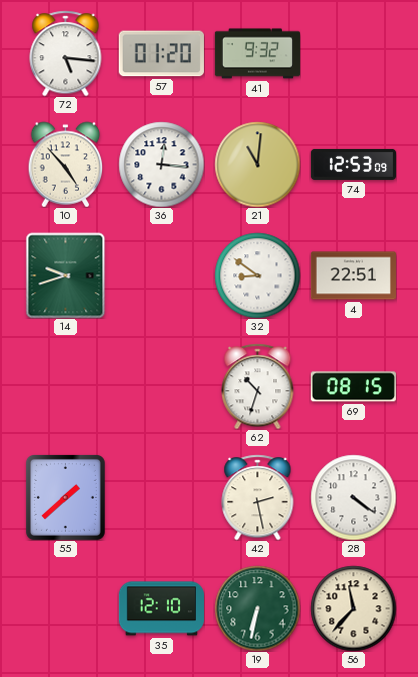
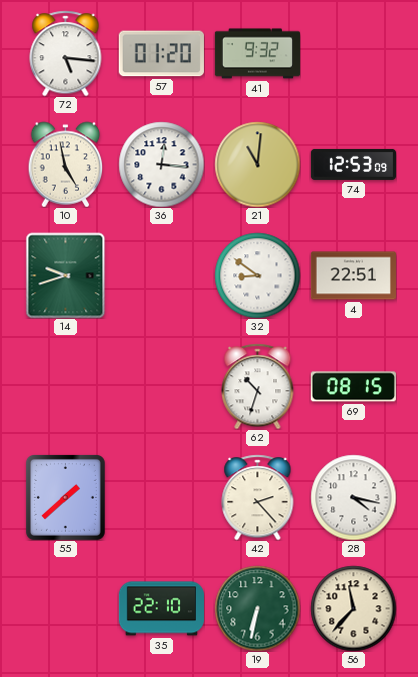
10: 4:53 -> 4:58 (66, 164)
42: 2:28 -> 2:23 (258, 497)
28: 4:21 -> 4:17 (353, 497)
35: 12:10 -> 22:10 (161, 609)
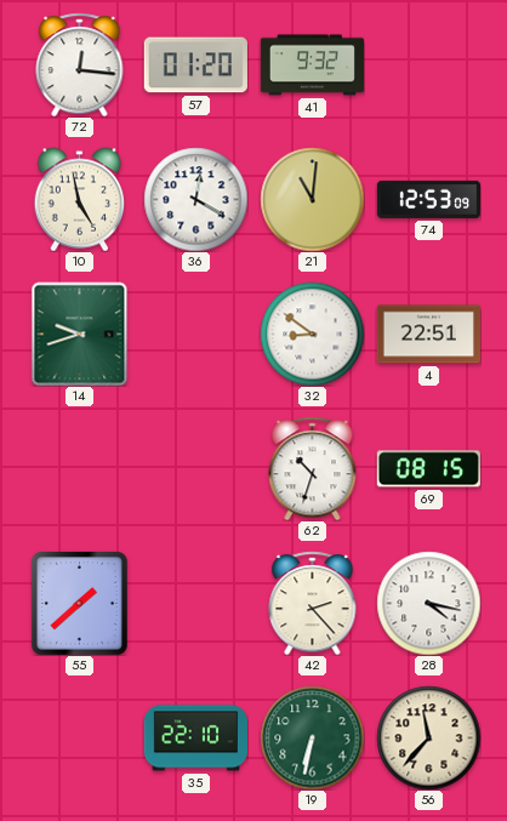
72: 5:16 -> 12:16 (80, 64)
36: 12:16 -> 12:20 (195, 199)
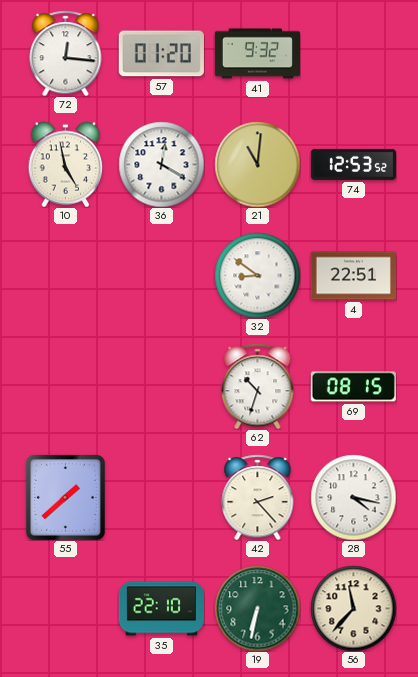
74: 12:53:09 -> 12:53:52 (353, 164)
14: 9:42 -> none (80, 333)
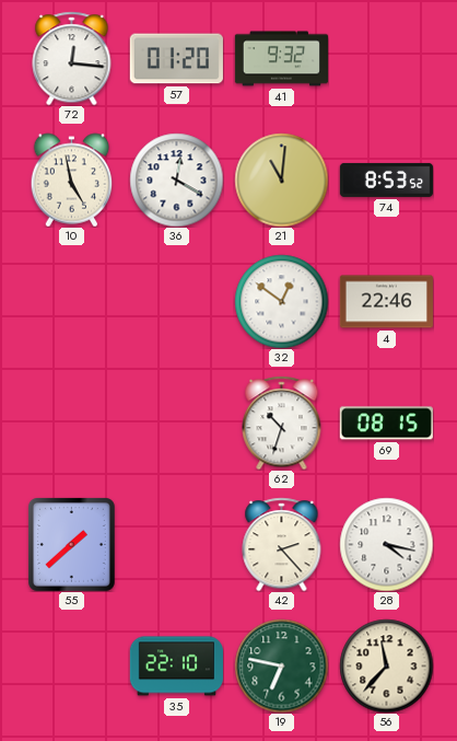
74: 12:53 -> 8:53 (386, 180)
32: 8:51 -> 12:51 (281, 301)
4: 22:51 -> 22:46 (386, 302)
19: 6:32 -> 6:47 (281, 665)
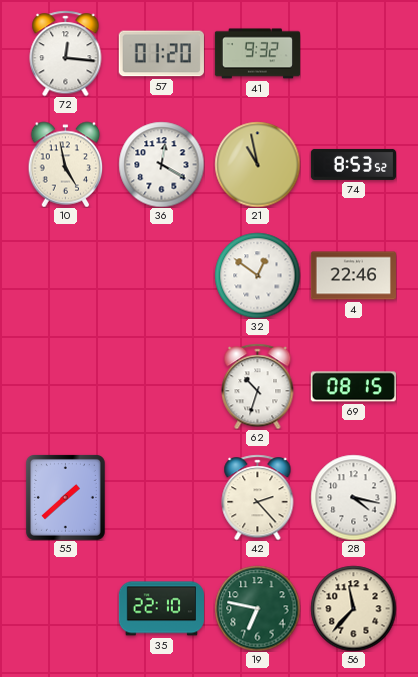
21: 11:01 -> 10:58 (257, 164)
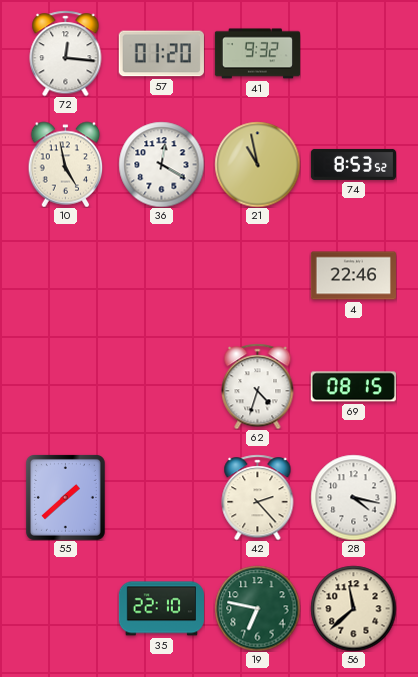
32: 12:51 -> none (257, 275)
62: 10:33 -> 4:33 (258, 386)
56: 11:37 -> 11:38 (353, 608)
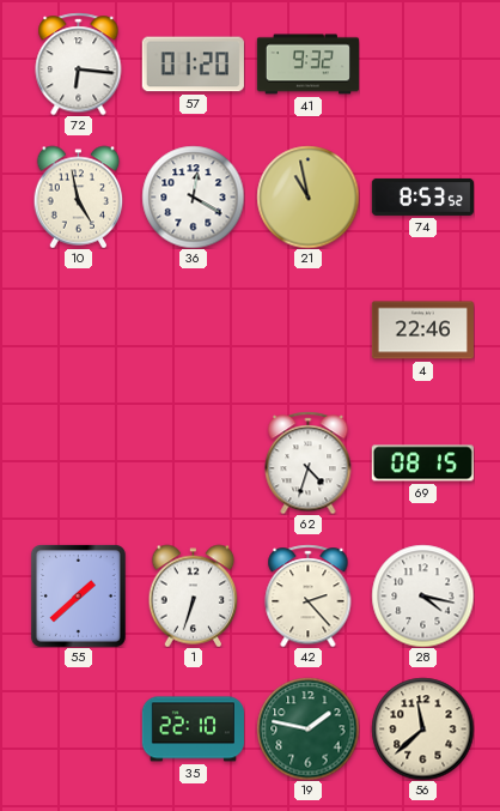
72: 12:16 -> 6:16 (79, 63)
1: none -> 6:33 (194, 595)
19: 6:47 -> 1:47 (307, 728)
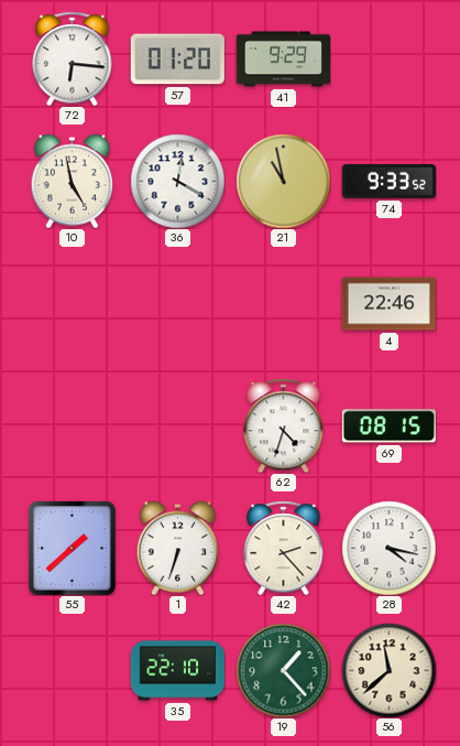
41: 9:32 -> 9:29 (283, 60)
74: 8:53 -> 9:33 (388, 181)
19: 1:47 -> 1:23 (283, 670)
